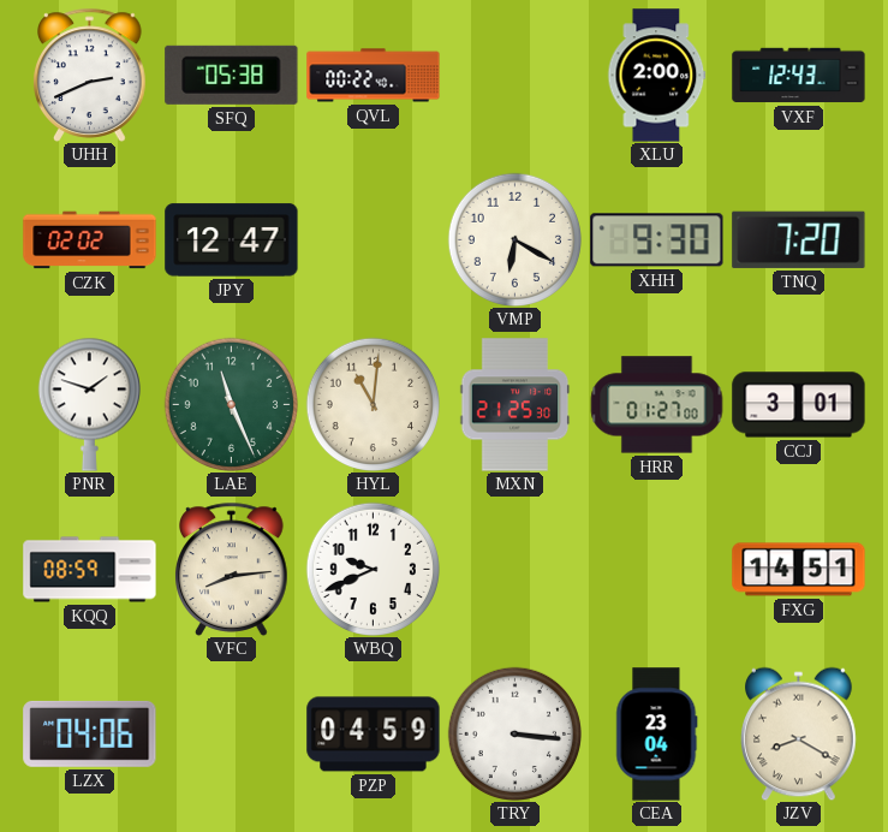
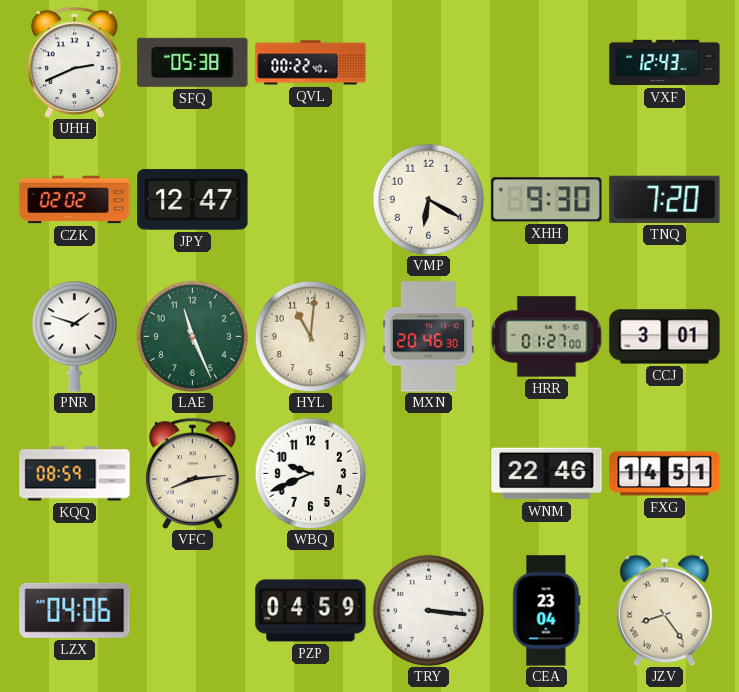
XLU: 2:00 -> none (657, 76)
MXN: 21:25 -> 20:46 (429, 337)
WNM: none -> 22:46 (547, 474)
JZV: 8:20 -> 8:24 (665, 610)
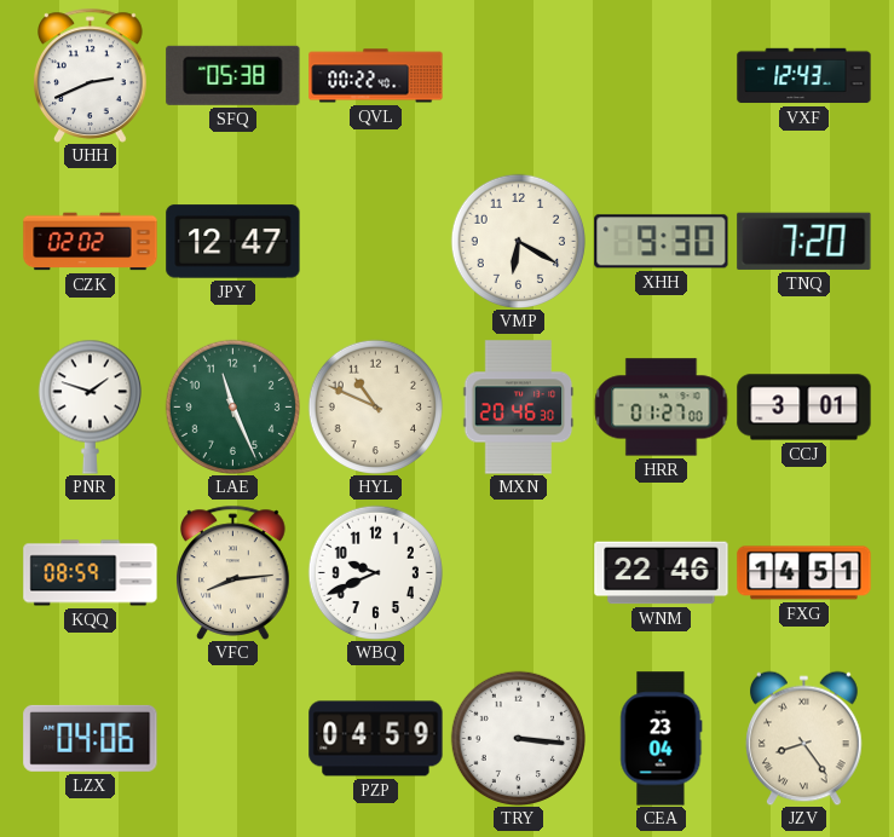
HYL: 11:01 -> 10:49 (375, 406)
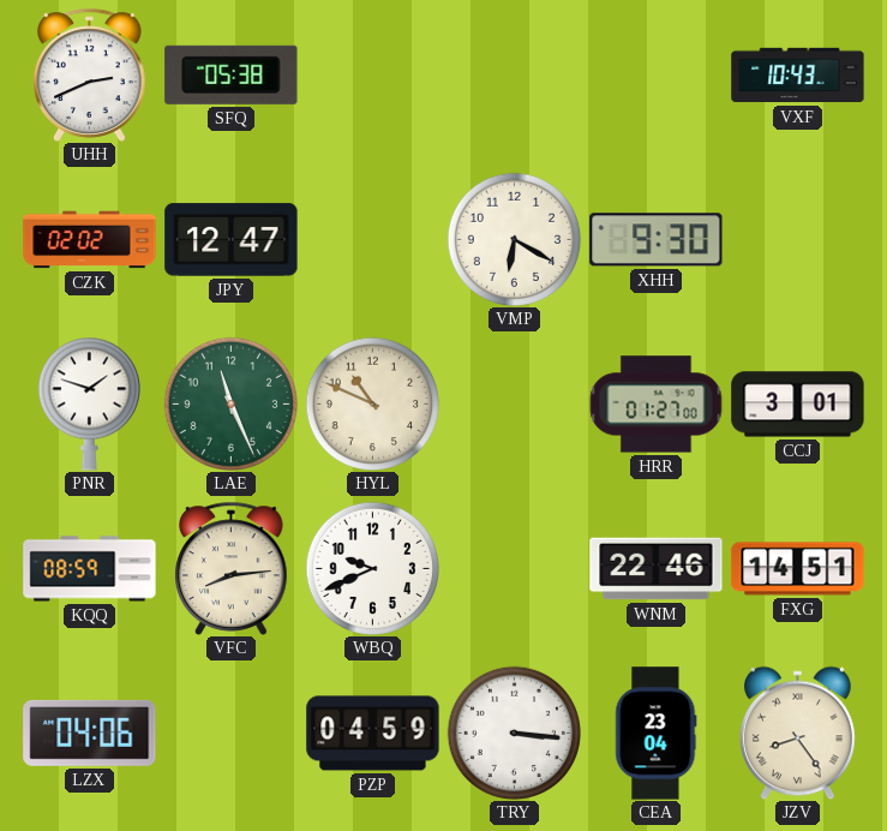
QVL: 00:22 -> none (376, 76)
VXF: 12:43 -> 10:43 (798, 76)
TNQ: 7:20 -> none (804, 241)
MXN: 20:46 -> none (519, 408)
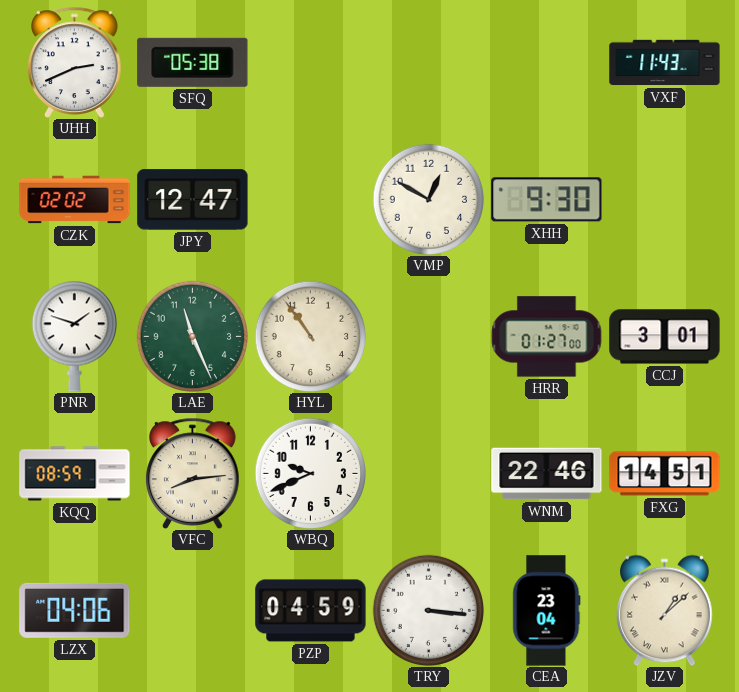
VXF: 10:43 -> 11:43 (665, 63)
VMP: 6:20 -> 12:50 (428, 199)
HYL: 10:49 -> 10:54 (310, 336)
JZV: 8:24 -> 1:08 (665, 610)
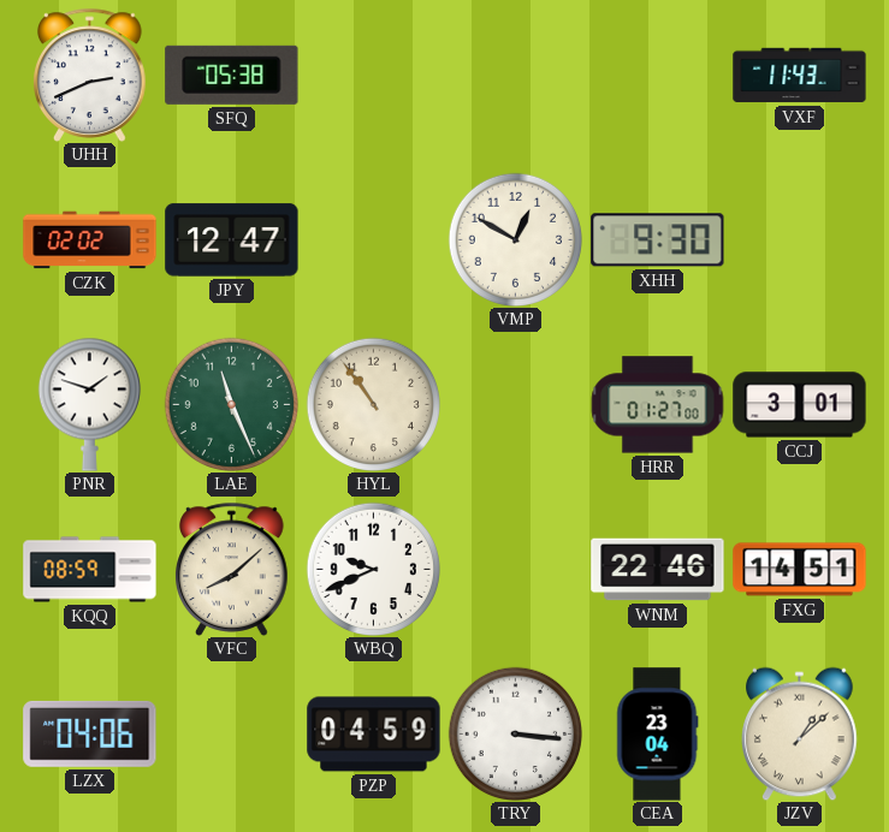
VFC: 8:14 -> 8:08 (232, 569)
